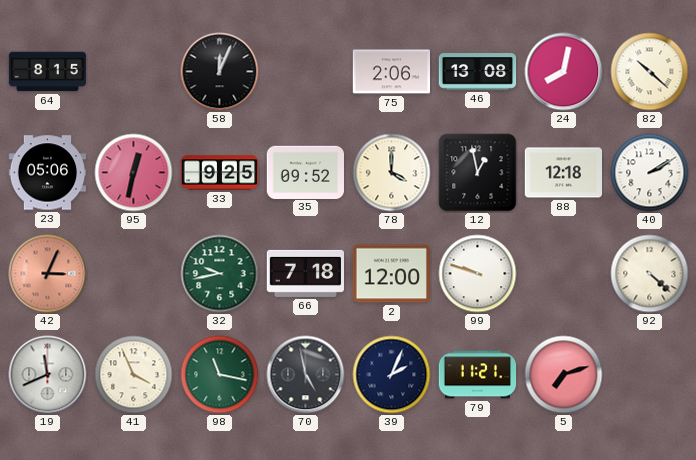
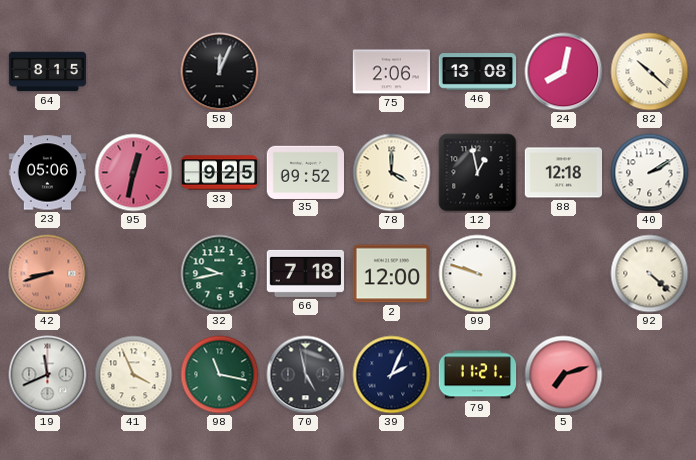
42: 3:04 -> 8:42 (48, 274)
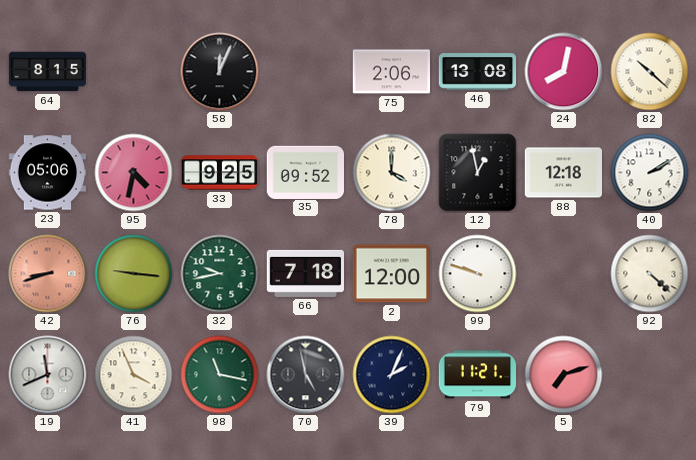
95: 12:32 -> 4:32 (134, 173)
76: none -> 9:16 (134, 274)
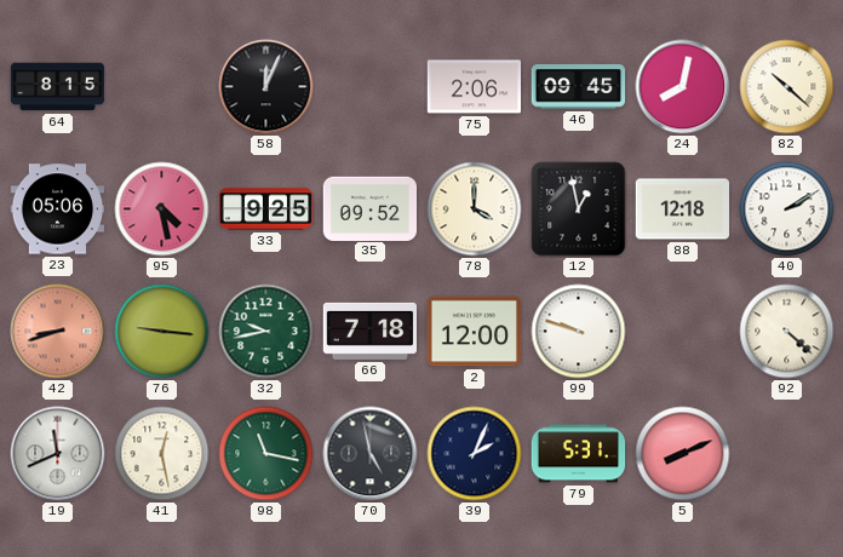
46: 13:08 -> 09:45 (579, 87)
95: 4:32 -> 4:28 (162, 209)
41: 3:56 -> 12:28 (162, 454)
79: 11:21 -> 5:31 (579, 454)
5: 7:12 -> 8:11 (683, 454)
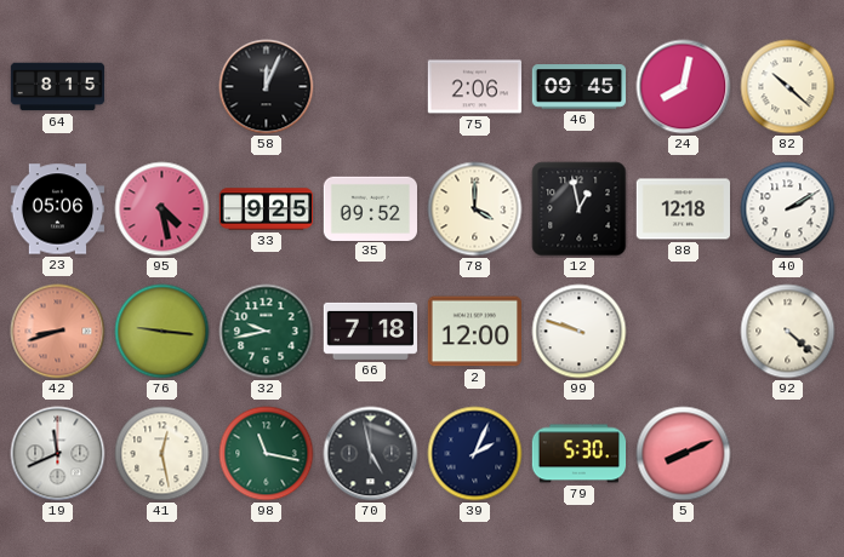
79: 5:31 -> 5:30 (580, 454)
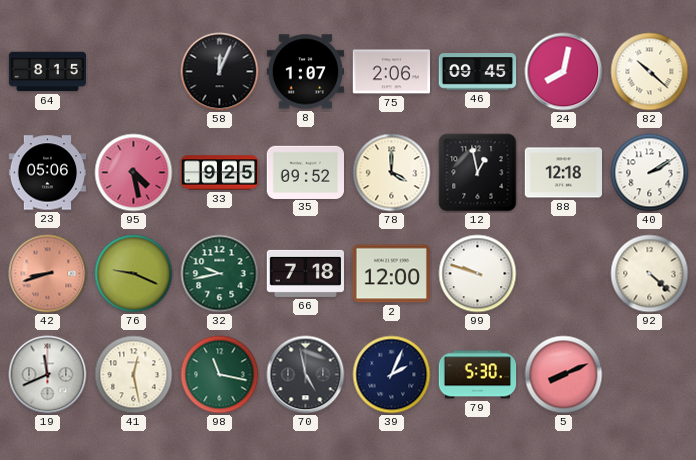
8: none -> 1:07 (305, 72)
76: 9:16 -> 9:19 (134, 274)
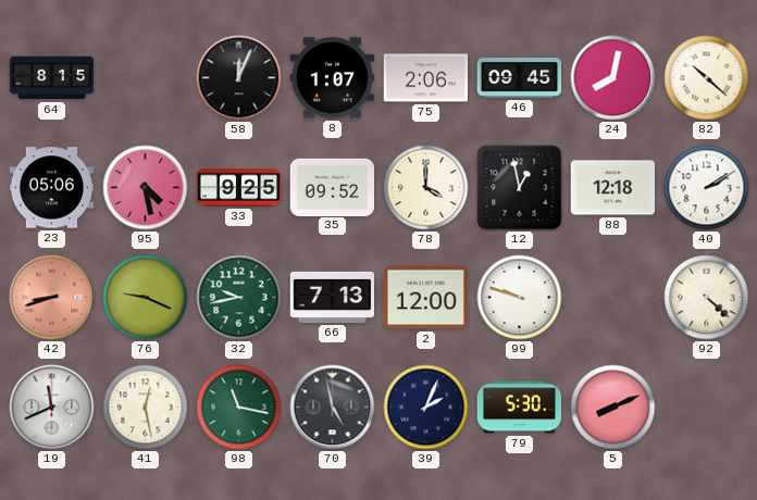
66: 7:18 -> 7:13 (332, 297)
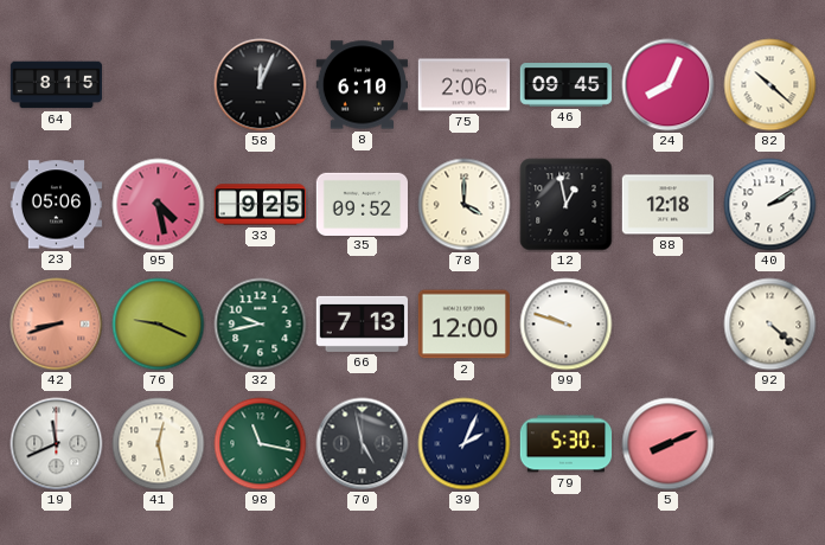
8: 1:07 -> 6:10 (362, 85)
24: 8:02 -> 8:04 (669, 85)
